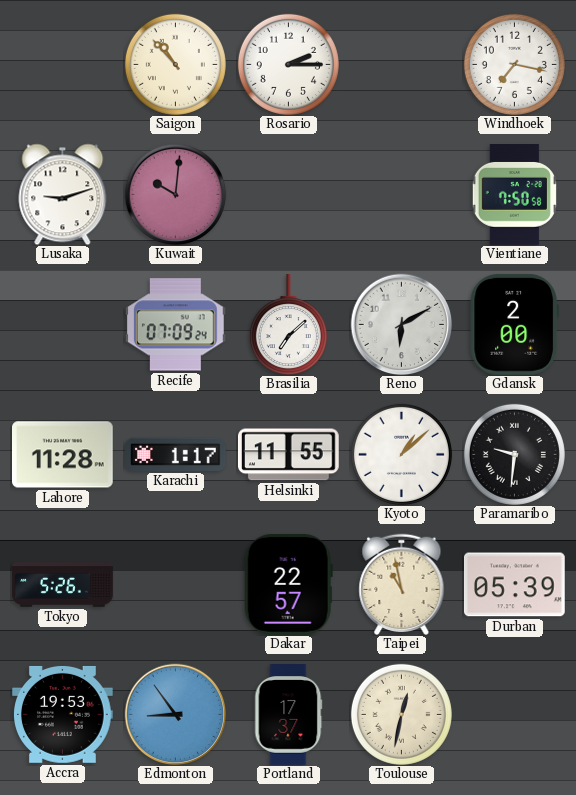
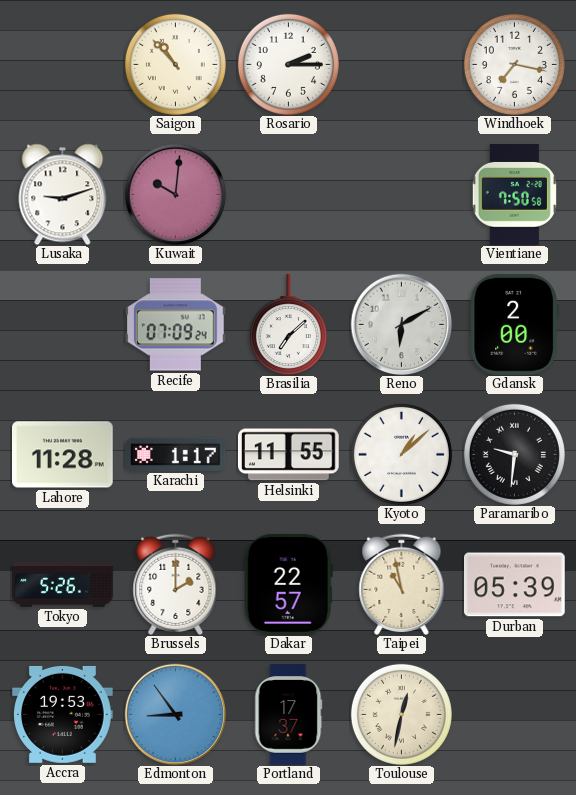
Brussels: none -> 2:00 (176, 584)
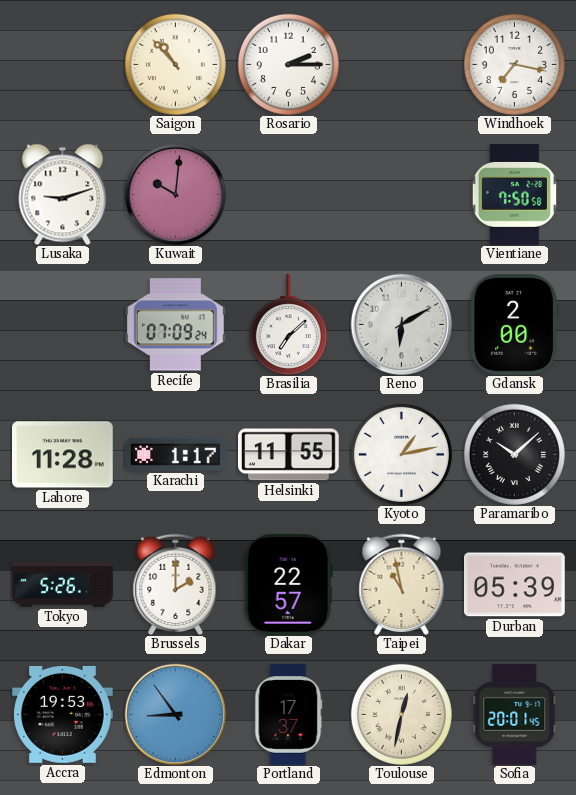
Kyoto: 1:08 -> 1:13 (401, 454)
Paramaribo: 9:31 -> 10:08 (514, 454)
Sofia: none -> 20:01 (515, 715)
